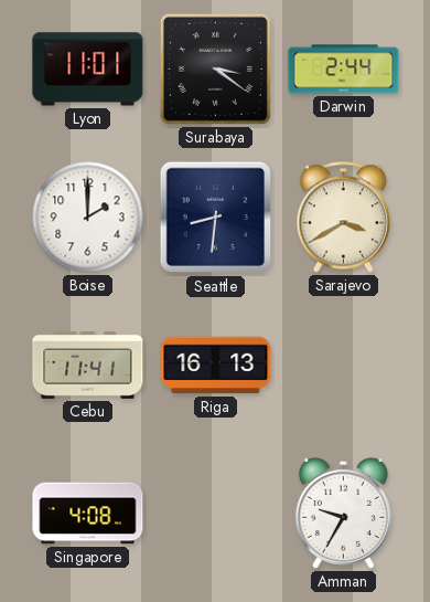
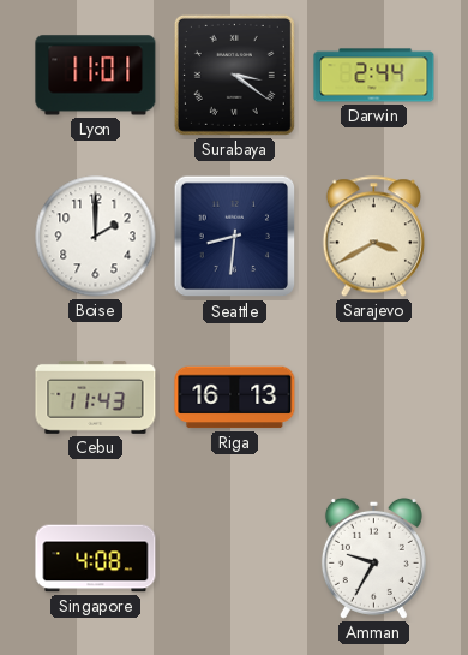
Cebu: 11:41 -> 11:43 (96, 397)
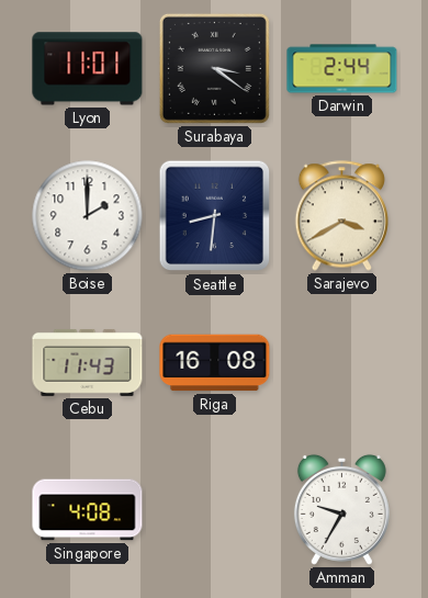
Riga: 16:13 -> 16:08 (215, 363)
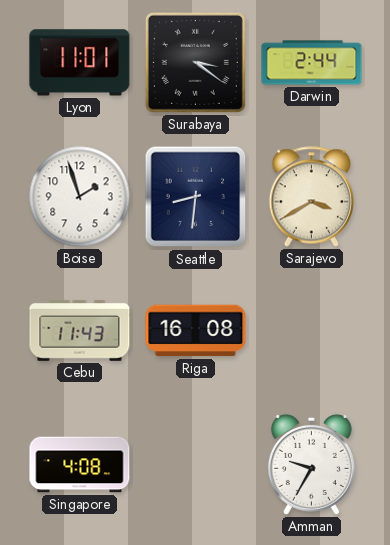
Boise: 2:00 -> 1:57 (80, 197)
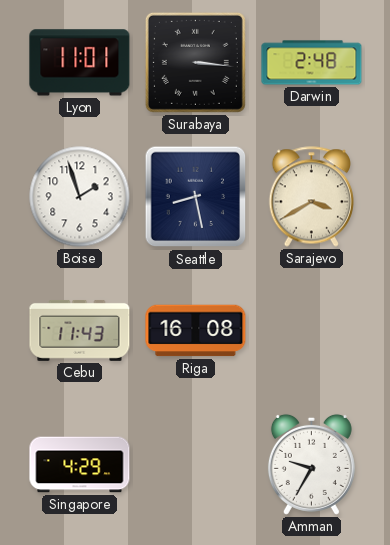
Surabaya: 3:21 -> 3:16 (195, 62)
Darwin: 2:44 -> 2:48 (312, 63)
Seattle: 8:31 -> 8:28 (196, 197)
Singapore: 4:08 -> 4:29 (80, 465)
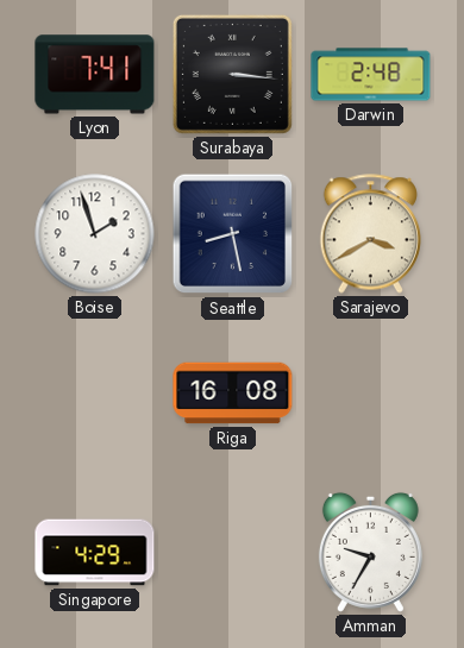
Lyon: 11:01 -> 7:41 (95, 75)
Cebu: 11:43 -> none (80, 330)
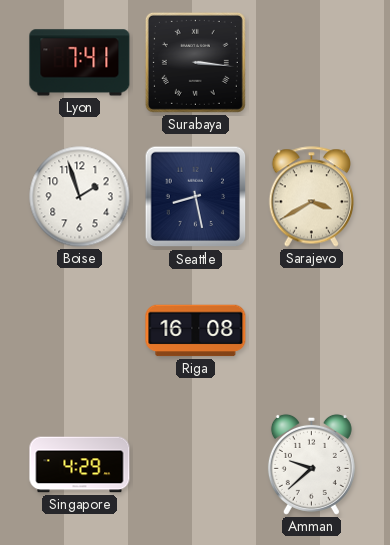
Darwin: 2:48 -> none (371, 75)
Amman: 9:35 -> 9:38 (311, 464)
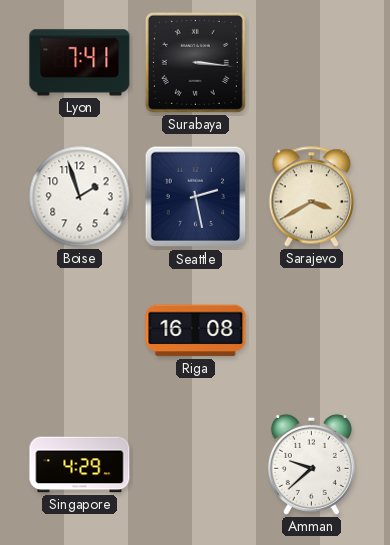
Seattle: 8:28 -> 2:28 (196, 197)
